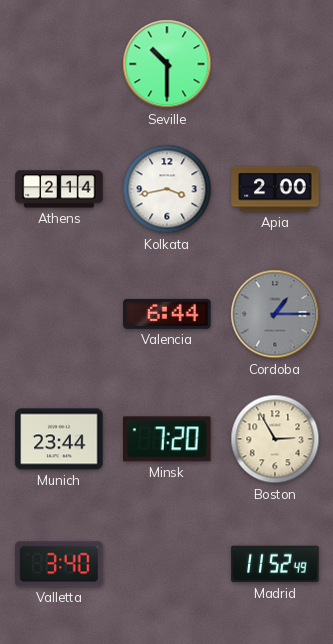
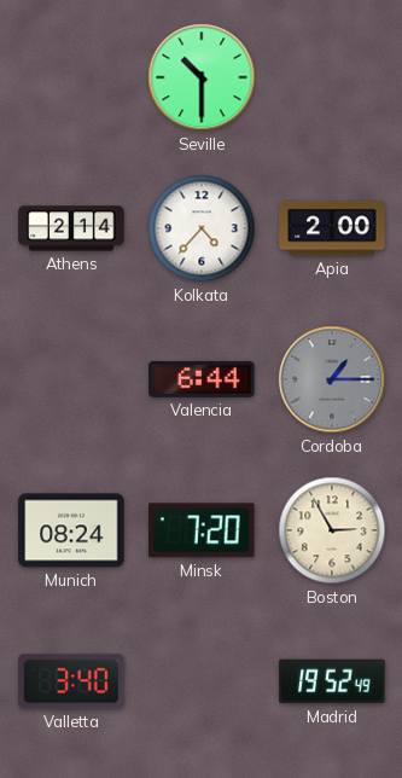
Kolkata: 3:43 -> 4:37 (202, 228)
Munich: 23:44 -> 08:24 (71, 530)
Madrid: 11:52 -> 19:52 (332, 681)
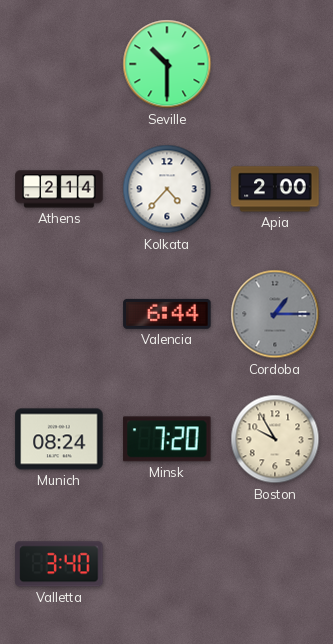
Boston: 2:55 -> 9:55 (275, 439)
Madrid: 19:52 -> none (332, 681)
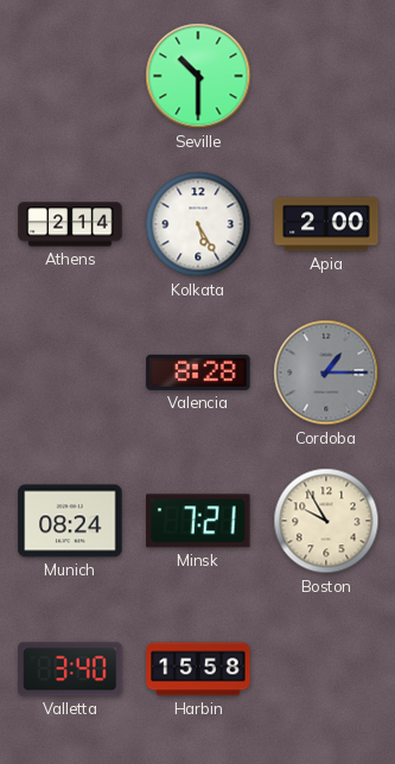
Kolkata: 4:37 -> 5:25 (198, 224)
Valencia: 6:44 -> 8:28 (198, 373)
Minsk: 7:20 -> 7:21 (198, 521)
Harbin: none -> 15:58 (198, 669)
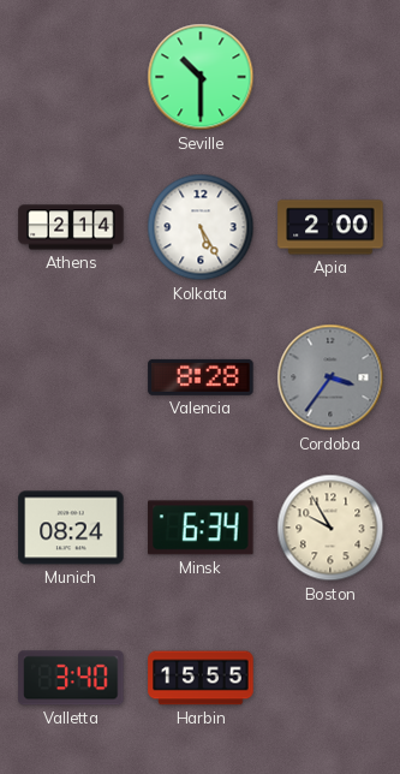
Cordoba: 1:15 -> 3:36 (330, 377)
Minsk: 7:21 -> 6:34 (201, 528)
Harbin: 15:58 -> 15:55 (201, 678)
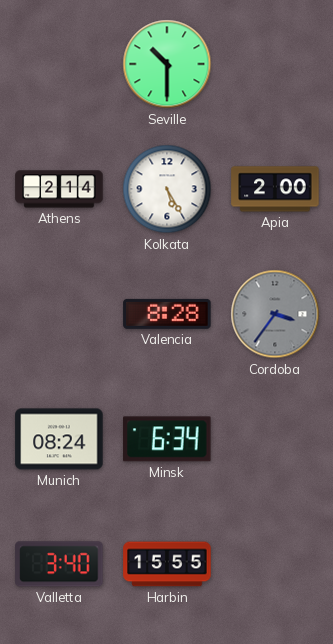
Boston: 9:55 -> none (330, 528)
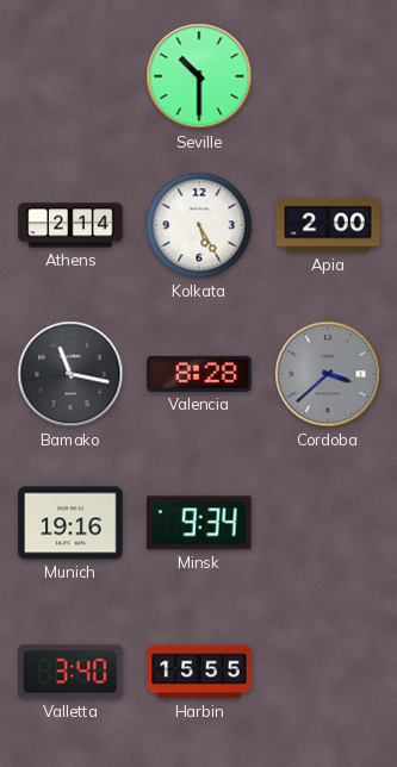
Bamako: none -> 11:17 (70, 374)
Cordoba: 3:36 -> 3:38 (328, 374)
Munich: 08:24 -> 19:16 (70, 523)
Minsk: 6:34 -> 9:34 (199, 523)
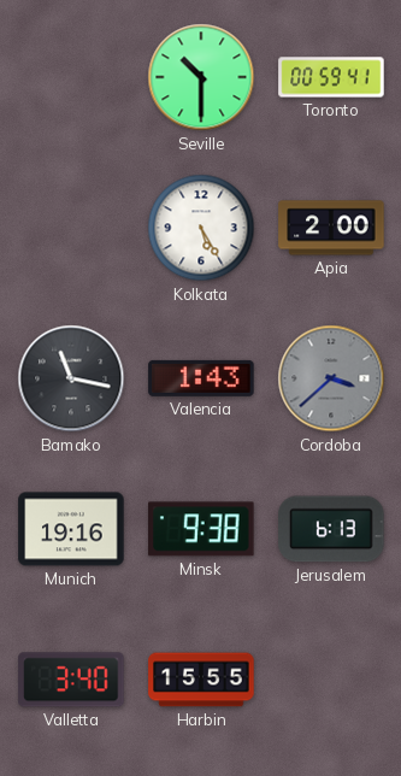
Toronto: none -> 00:59 (331, 77)
Athens: 2:14 -> none (70, 225)
Valencia: 8:28 -> 1:43 (201, 378)
Minsk: 9:34 -> 9:38 (201, 529)
Jerusalem: none -> 6:13 (331, 529)
